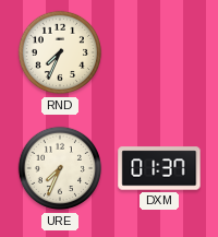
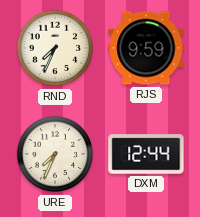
RJS: none -> 9:59 (146, 48)
DXM: 01:37 -> 12:44 (146, 154)
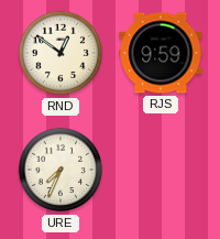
RND: 7:34 -> 12:51 (61, 53)
DXM: 12:44 -> none (146, 154)
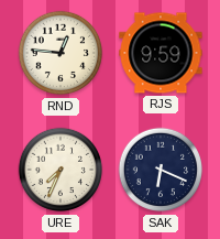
RND: 12:51 -> 12:46 (61, 53)
SAK: none -> 6:19 (161, 170)
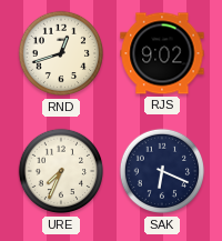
RND: 12:46 -> 12:42 (61, 53)
RJS: 9:59 -> 9:02 (162, 53)
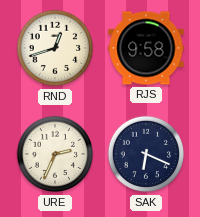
RJS: 9:02 -> 9:58 (146, 48)
URE: 7:34 -> 2:34 (55, 154)
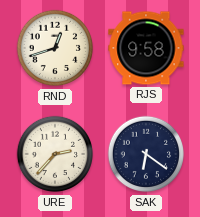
URE: 2:34 -> 2:37 (55, 154)
SAK: 6:19 -> 6:21 (146, 154)
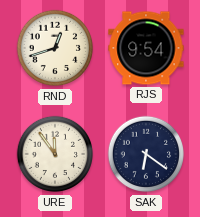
RJS: 9:58 -> 9:54 (146, 48)
URE: 2:37 -> 11:54 (55, 154)
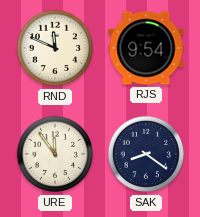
RND: 12:42 -> 11:49 (55, 48)
SAK: 6:21 -> 8:21 (146, 154)
